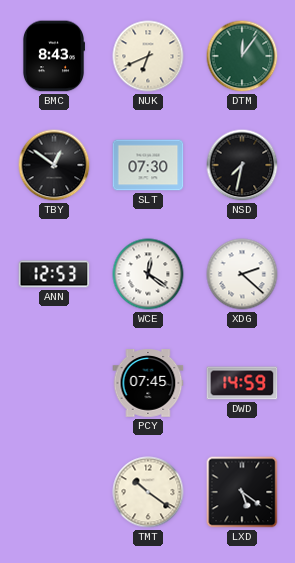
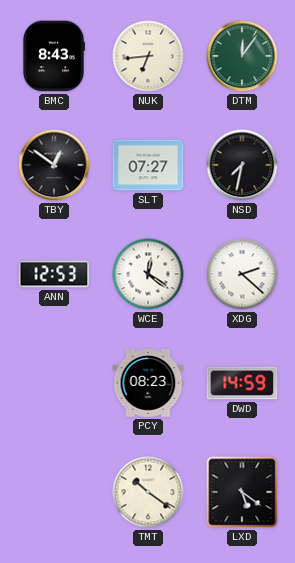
NUK: 6:41 -> 6:44 (148, 56)
SLT: 07:30 -> 07:27 (148, 165)
PCY: 07:45 -> 08:23 (148, 383)
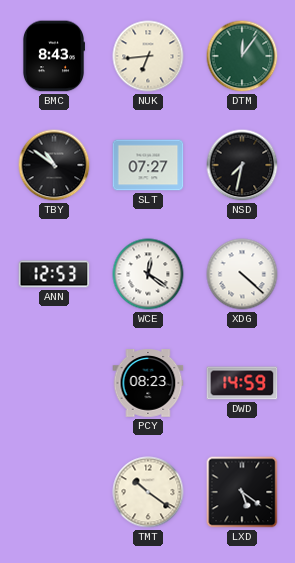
TBY: 12:51 -> 10:51 (54, 165)
XDG: 2:22 -> 4:22 (242, 274)
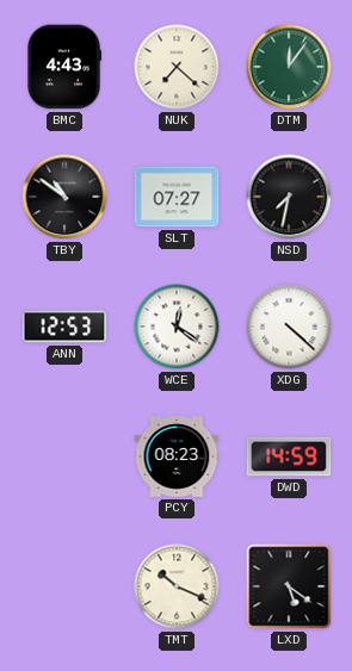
BMC: 8:43 -> 4:43 (63, 67)
NUK: 6:44 -> 7:22 (177, 67)
TMT: 10:21 -> 10:19 (177, 586)
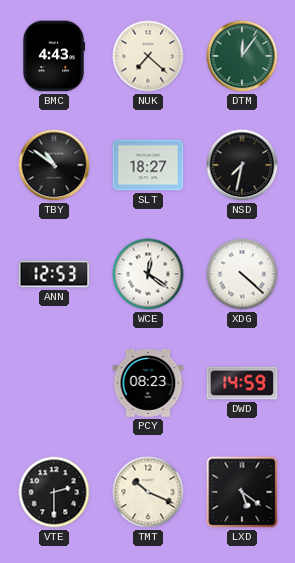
SLT: 07:27 -> 18:27 (148, 165)
VTE: none -> 2:30 (54, 492)
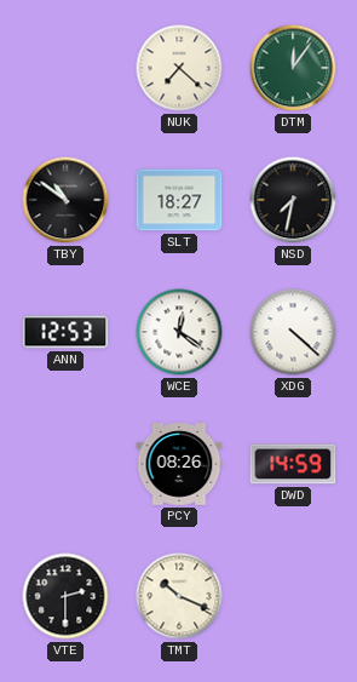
BMC: 4:43 -> none (53, 56)
PCY: 08:23 -> 08:26 (179, 464)
LXD: 5:21 -> none (242, 492)
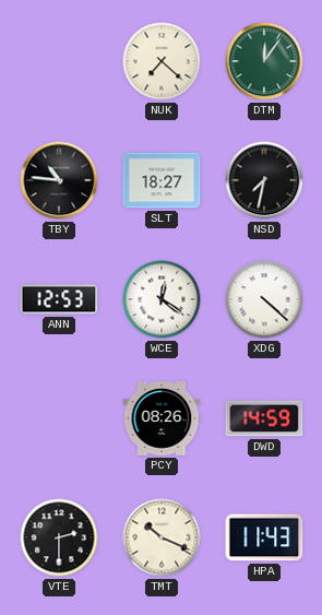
TBY: 10:51 -> 10:46 (59, 180)
HPA: none -> 11:43 (264, 537)
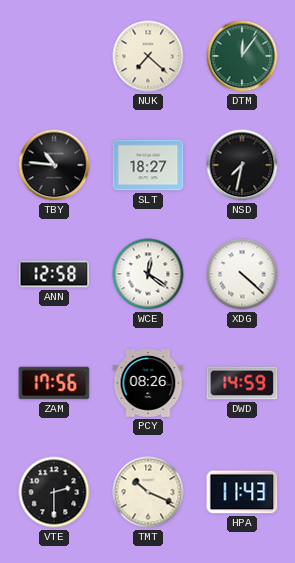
ANN: 12:53 -> 12:58 (54, 274)
ZAM: none -> 17:56 (54, 383)
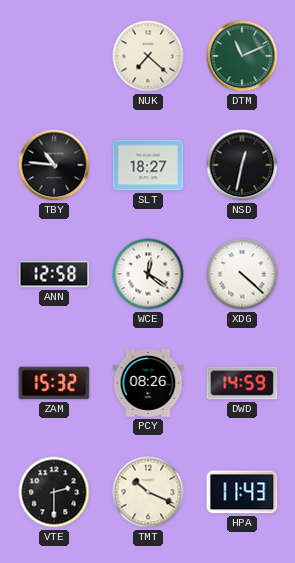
DTM: 12:06 -> 11:11 (242, 56)
NSD: 7:32 -> 12:32 (242, 165)
ZAM: 17:56 -> 15:32 (54, 383)
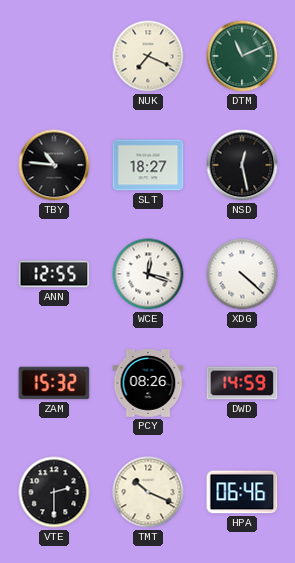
NUK: 7:22 -> 7:19 (148, 56)
NSD: 12:32 -> 12:28 (242, 165)
ANN: 12:58 -> 12:55 (54, 274)
WCE: 12:21 -> 12:18 (148, 274)
HPA: 11:43 -> 06:46 (242, 492)
